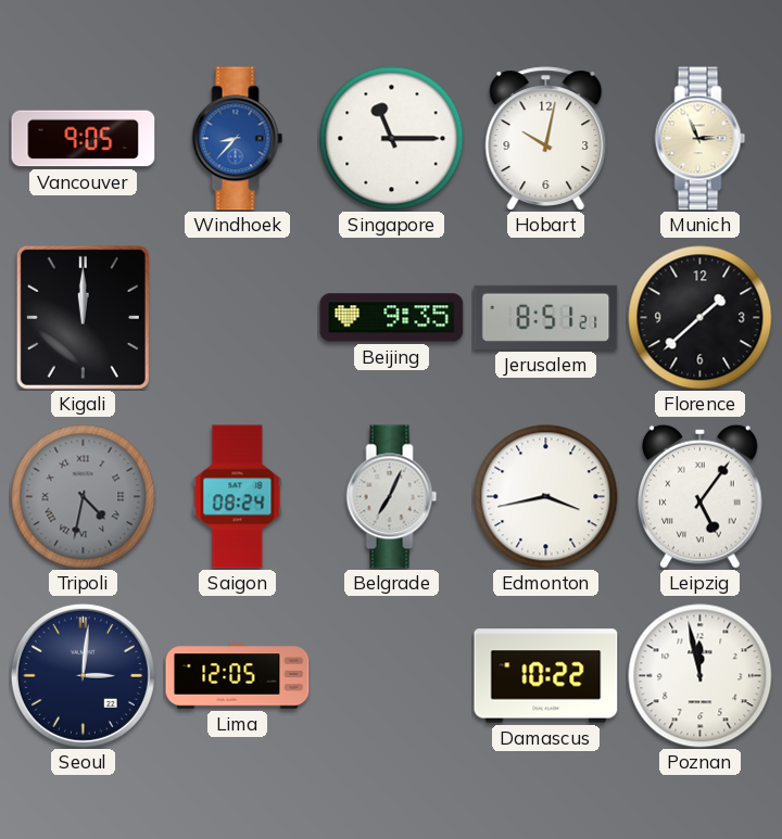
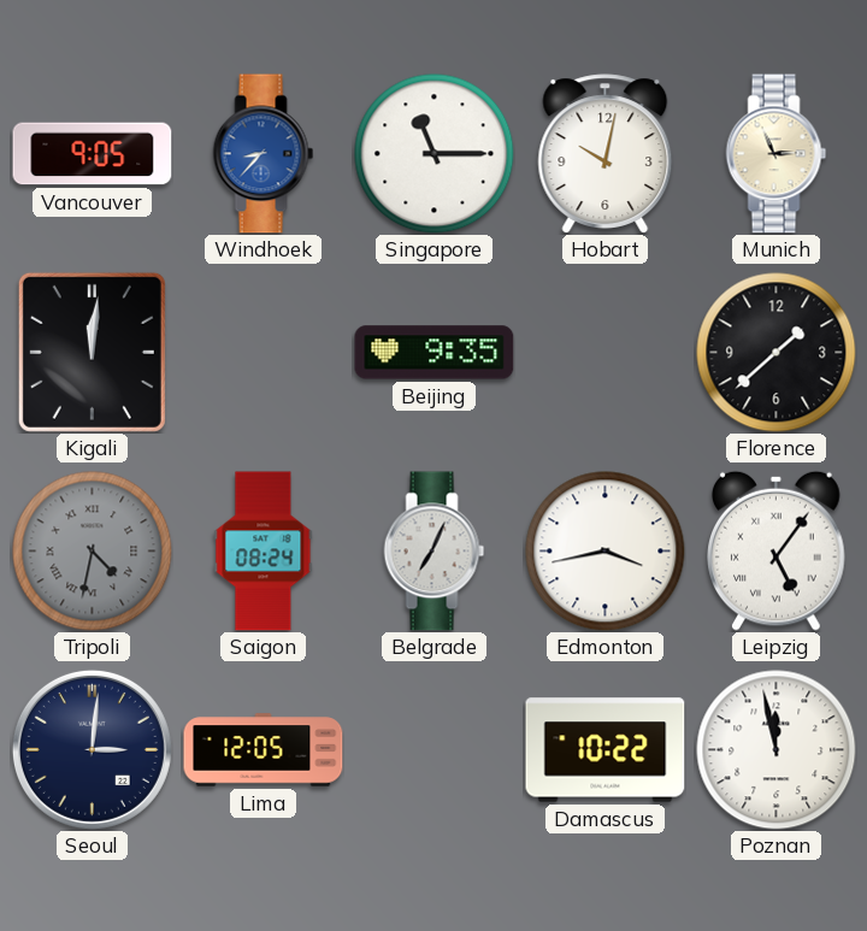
Kigali: 12:00 -> 12:01 (92, 352)
Jerusalem: 8:51 -> none (546, 317)
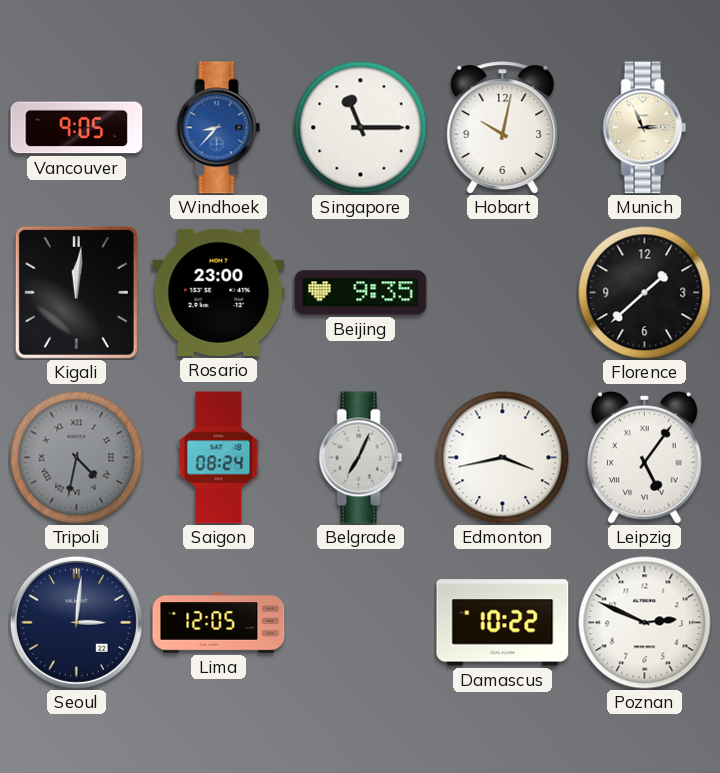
Rosario: none -> 23:00 (219, 292)
Poznan: 11:58 -> 2:49 (645, 623)
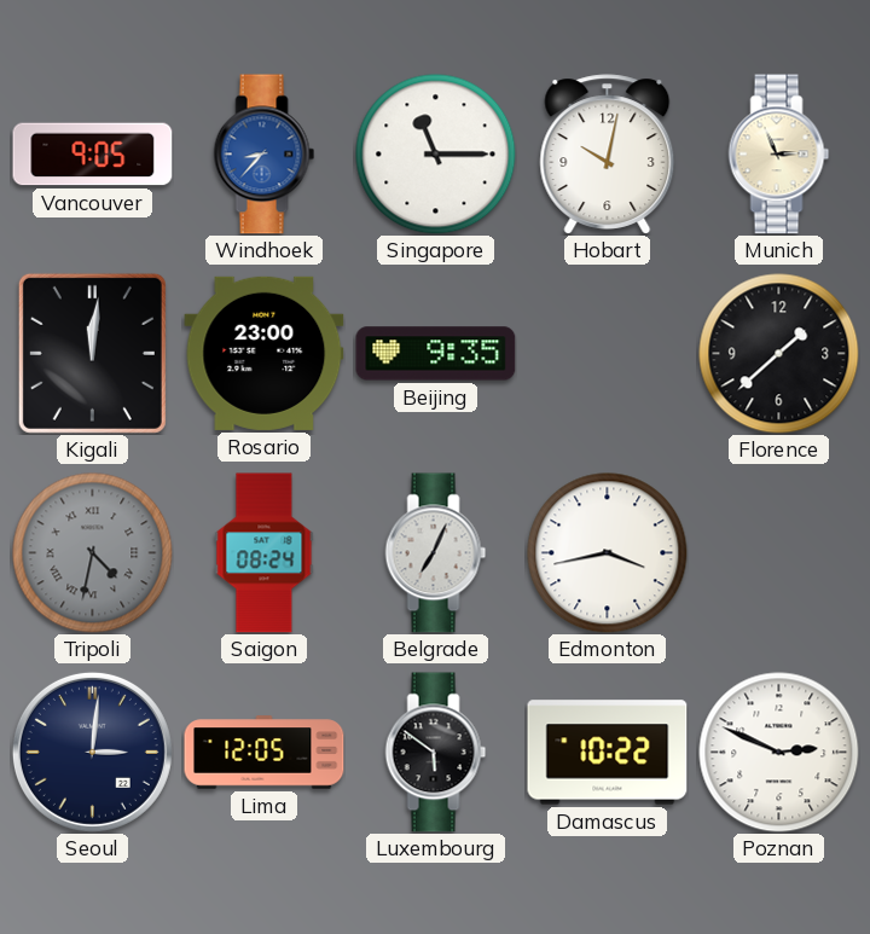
Leipzig: 5:06 -> none (645, 457)
Luxembourg: none -> 5:51 (436, 753)
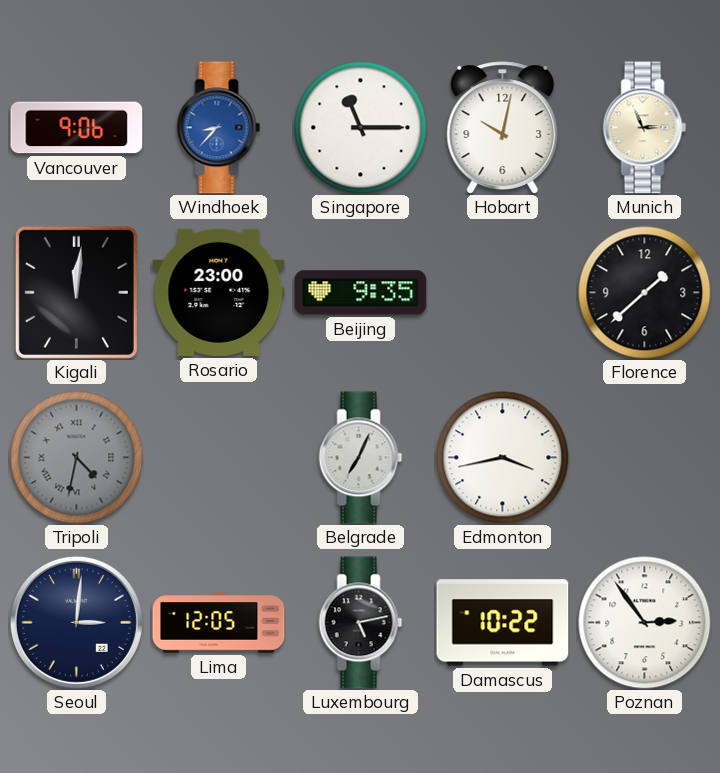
Vancouver: 9:05 -> 9:06 (77, 128)
Saigon: 08:24 -> none (265, 553)
Luxembourg: 5:51 -> 5:13 (361, 623)
Poznan: 2:49 -> 2:54 (645, 623)
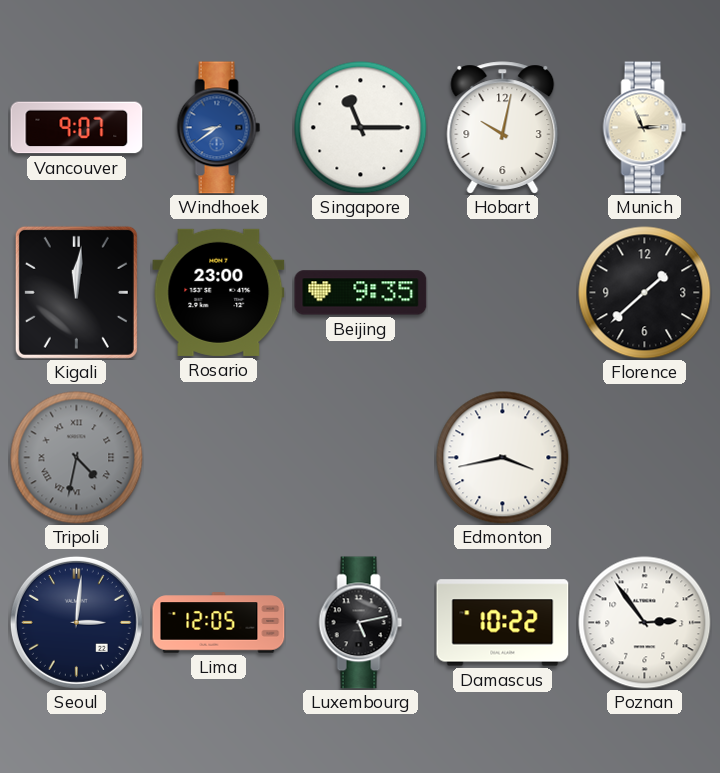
Vancouver: 9:06 -> 9:07 (77, 128)
Windhoek: 8:37 -> 8:39 (219, 128)
Belgrade: 7:04 -> none (361, 458)
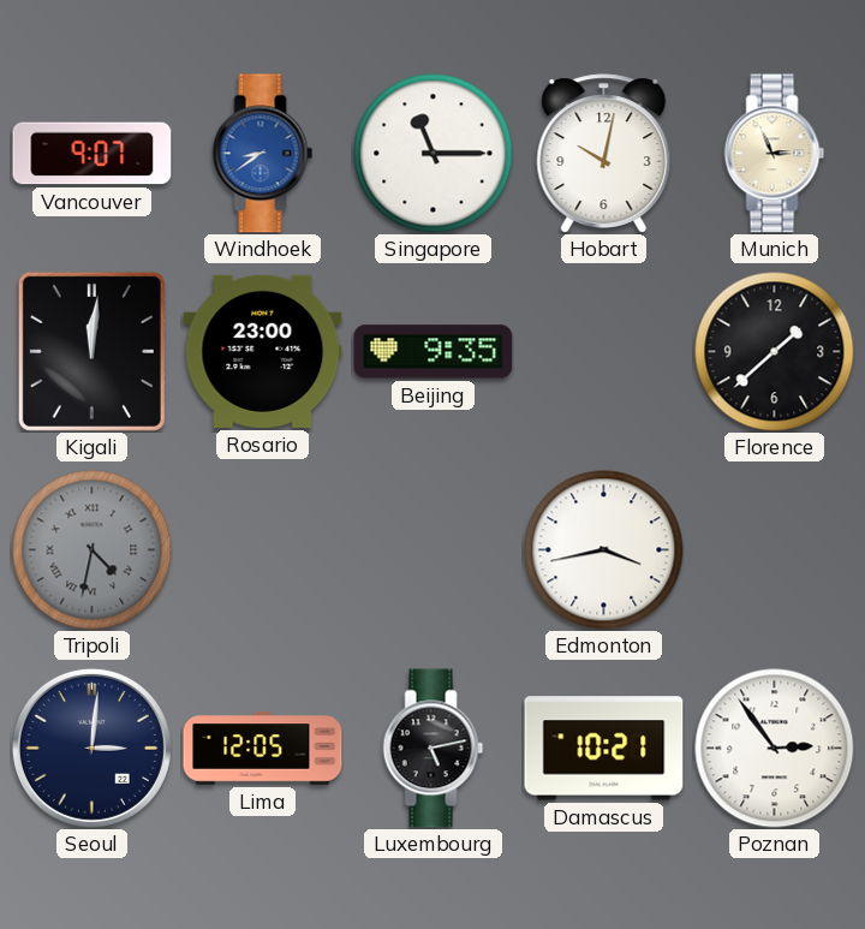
Damascus: 10:22 -> 10:21 (604, 749)
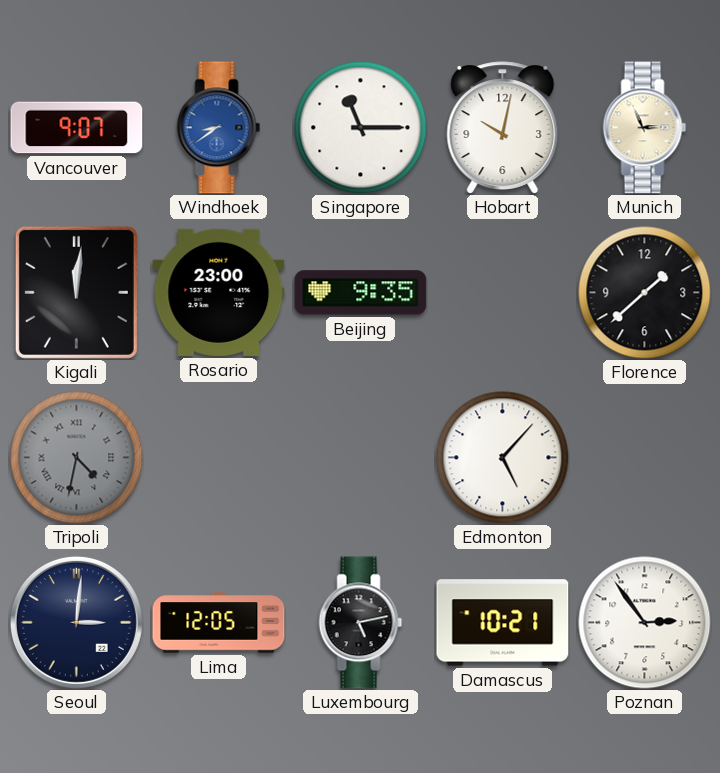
Edmonton: 3:43 -> 5:07 (503, 458)
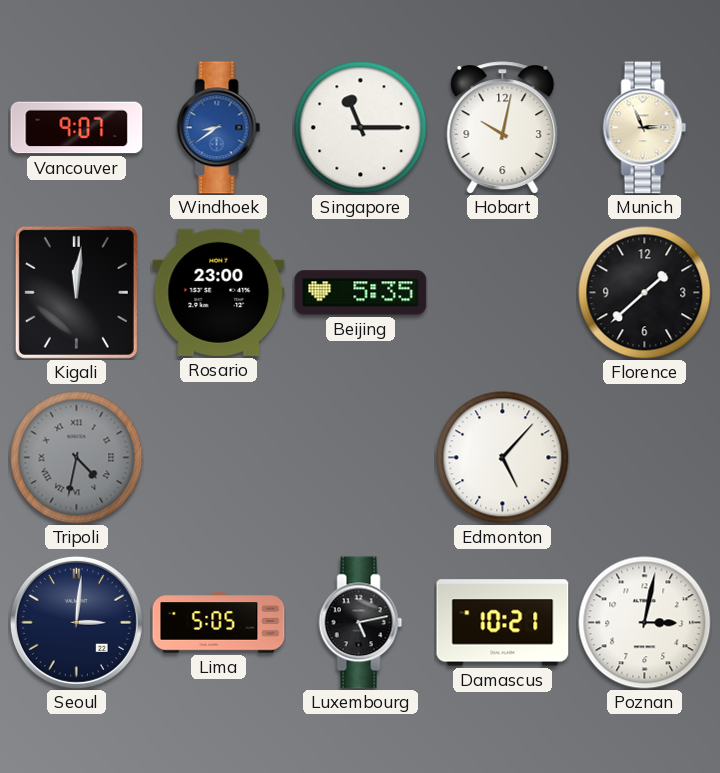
Beijing: 9:35 -> 5:35 (361, 293)
Lima: 12:05 -> 5:05 (219, 623)
Poznan: 2:54 -> 3:02 (645, 623)
